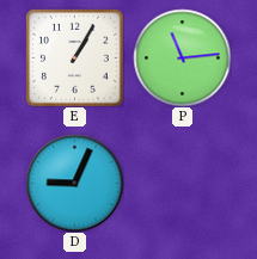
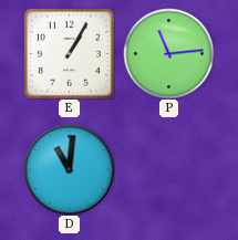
D: 9:04 -> 11:01 (69, 169)
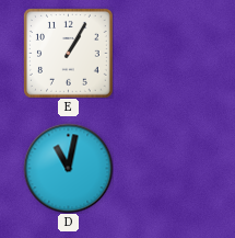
P: 11:14 -> none (168, 53)
D: 11:01 -> 11:02 (68, 168)
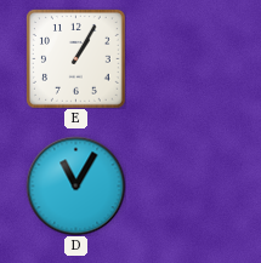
D: 11:02 -> 11:05 (75, 185)
